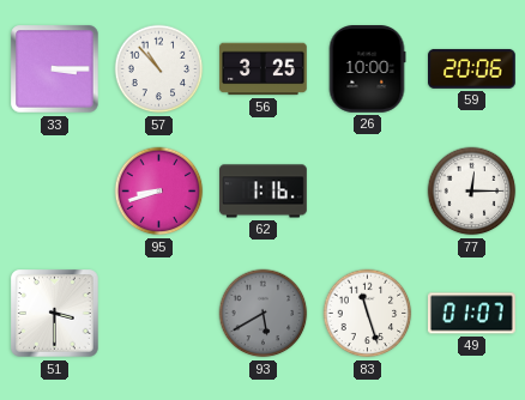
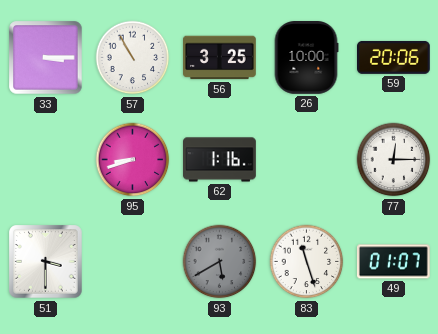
57: 10:53 -> 10:55 (133, 58)
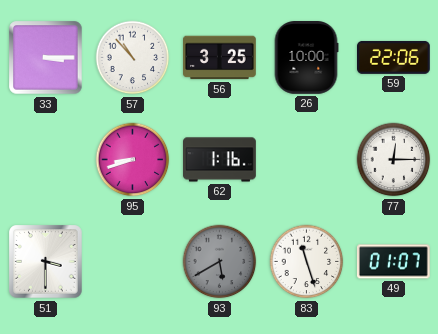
57: 10:55 -> 10:53 (133, 58)
59: 20:06 -> 22:06 (394, 57)
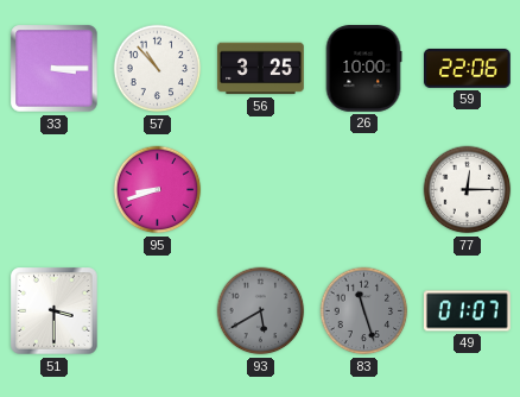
62: 1:16 -> none (220, 160)
83 dial: white -> grey (364, 311)
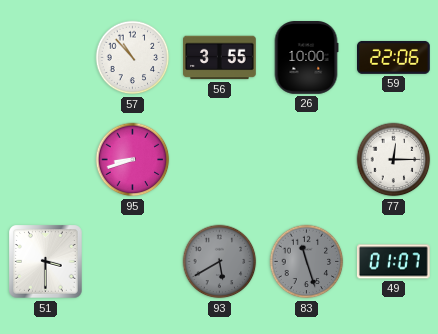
33: 3:15 -> none (55, 69)
56: 3:25 -> 3:55 (220, 58)
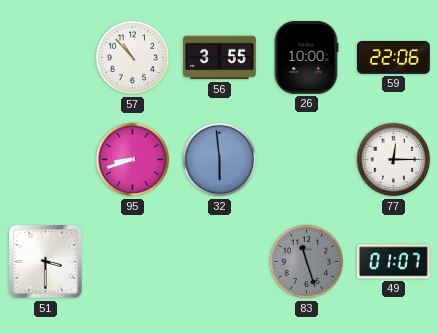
32: none -> 5:59 (220, 160)
93: 5:40 -> none (220, 262)
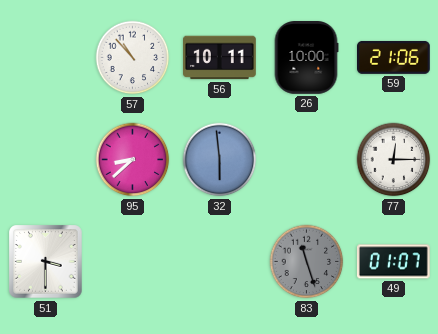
56: 3:55 -> 10:11 (220, 58)
59: 22:06 -> 21:06 (394, 57)
95: 8:42 -> 8:38 (133, 160)
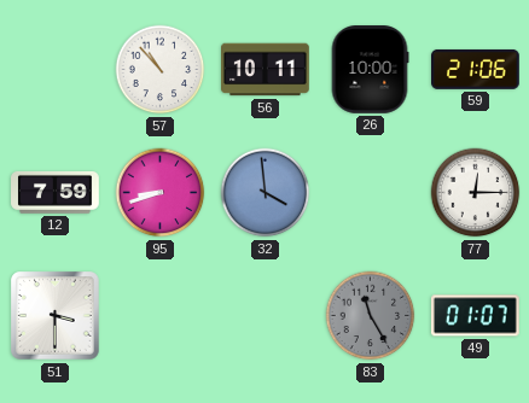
12: none -> 7:59 (56, 192)
95: 8:38 -> 8:42 (161, 193)
32: 5:59 -> 3:59 (266, 193)
83: 11:27 -> 11:25 (371, 316)
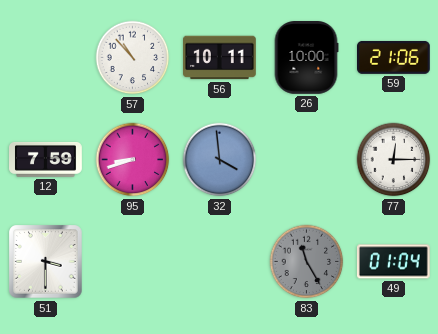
49: 01:07 -> 01:04 (393, 262)
